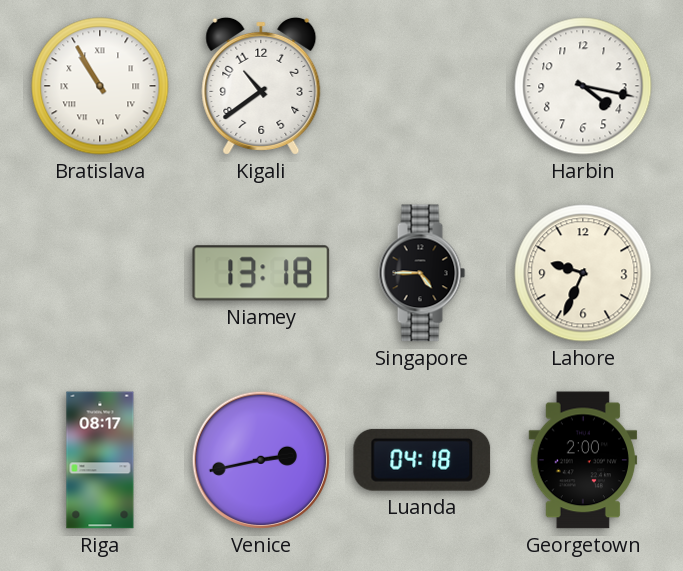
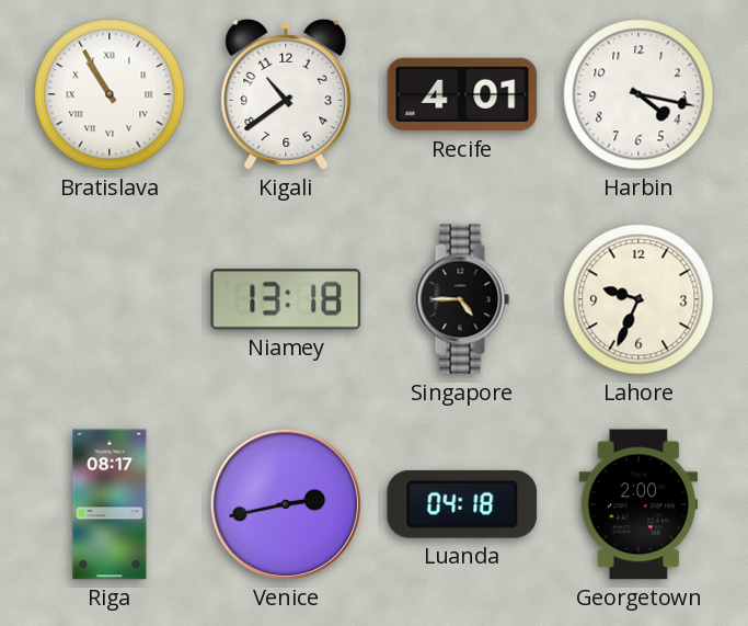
Recife: none -> 4:01 (462, 94)
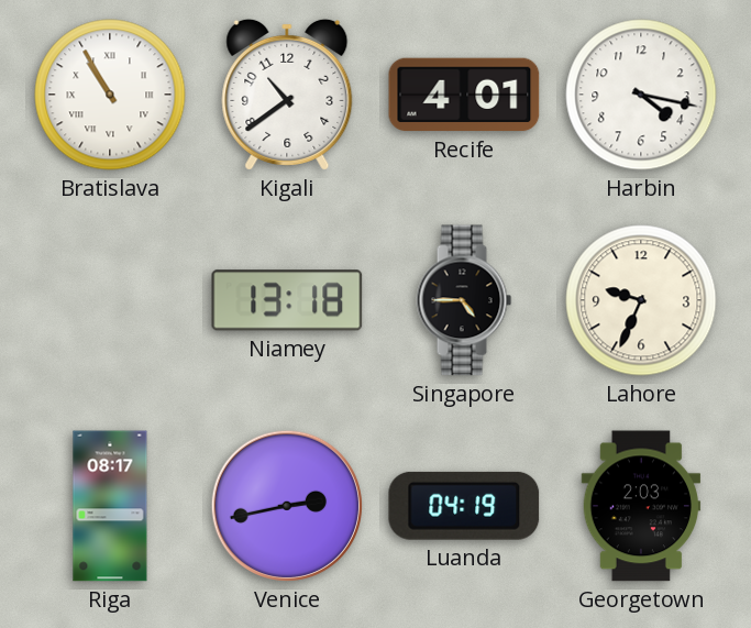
Luanda: 04:18 -> 04:19 (464, 506)
Georgetown: 2:00 -> 2:03 (641, 506)
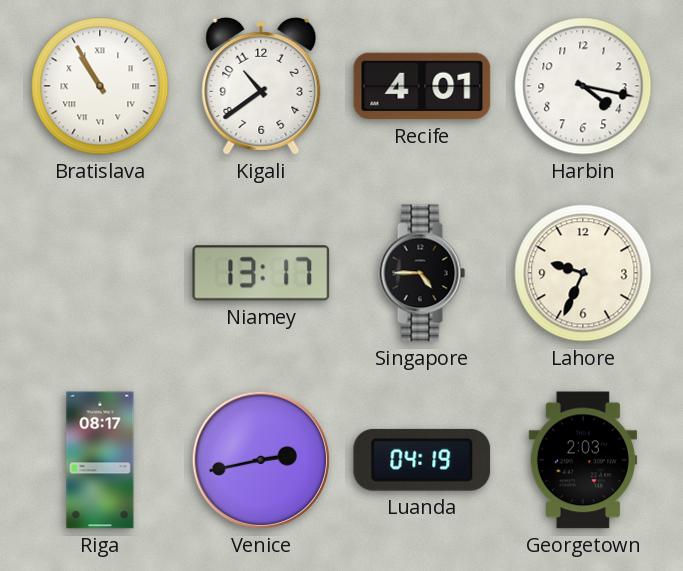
Niamey: 13:18 -> 13:17 (261, 273)
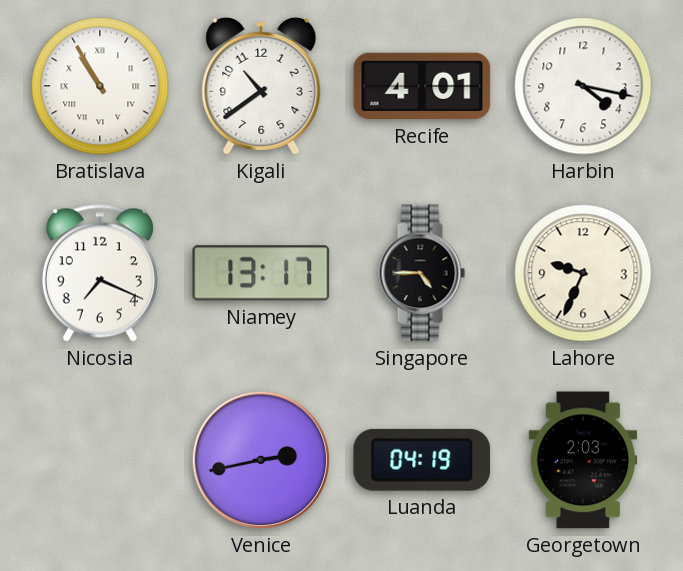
Nicosia: none -> 7:19 (100, 273)
Riga: 08:17 -> none (100, 460)
